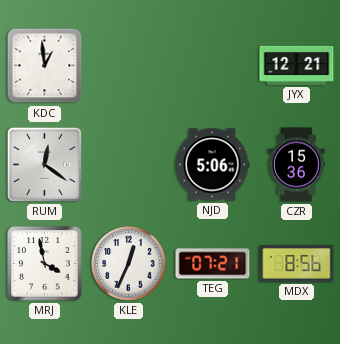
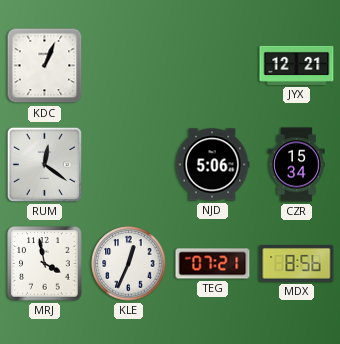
KDC: 12:59 -> 1:04 (45, 66)
CZR: 15:36 -> 15:34 (297, 165)
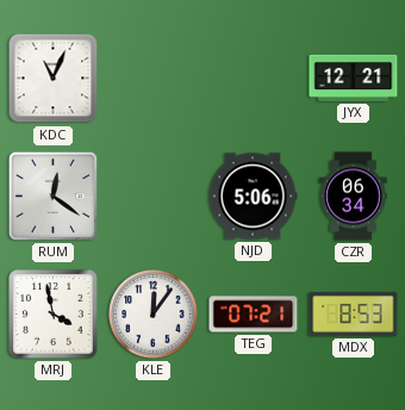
KDC: 1:04 -> 11:04 (54, 79)
CZR: 15:34 -> 06:34 (354, 197)
KLE: 12:34 -> 12:06 (154, 315)
MDX: 8:56 -> 8:53 (354, 313)
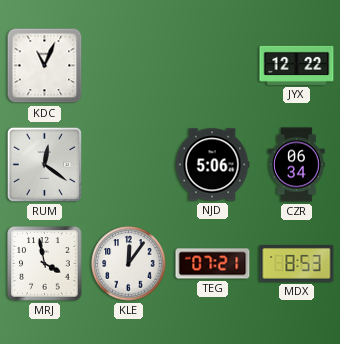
JYX: 12:21 -> 12:22 (297, 65)
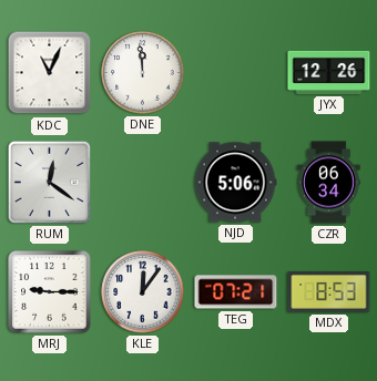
DNE: none -> 11:59 (143, 73)
JYX: 12:22 -> 12:26 (329, 72)
MRJ: 3:58 -> 9:15 (50, 292)
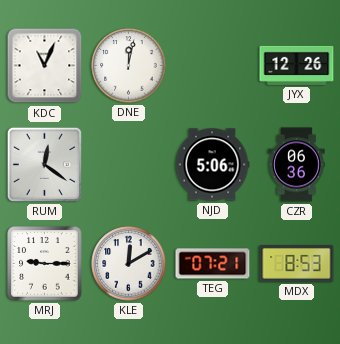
DNE: 11:59 -> 12:02 (129, 66)
CZR: 06:34 -> 06:36 (297, 165)
KLE: 12:06 -> 12:10 (129, 264)
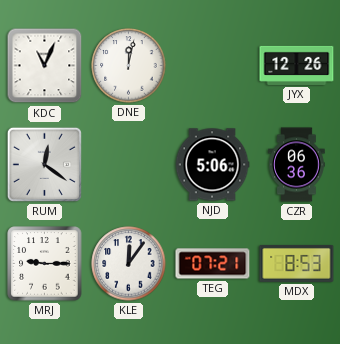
KLE: 12:10 -> 12:06 (129, 264)
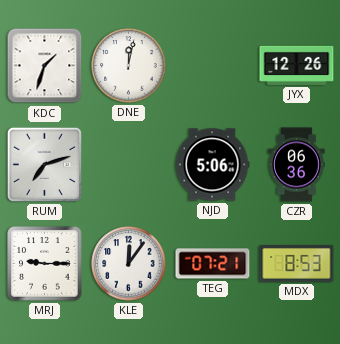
KDC: 11:04 -> 1:33 (45, 66)
RUM: 12:21 -> 7:12 (44, 164)
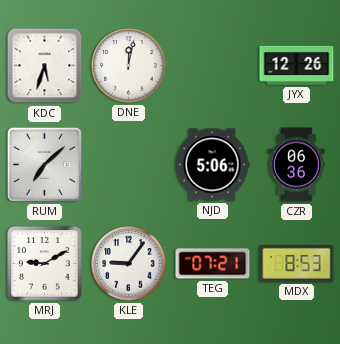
KDC: 1:33 -> 5:33 (45, 66)
RUM: 7:12 -> 7:08 (44, 164)
MRJ: 9:15 -> 9:10 (45, 264)
KLE: 12:06 -> 9:06 (129, 264)
